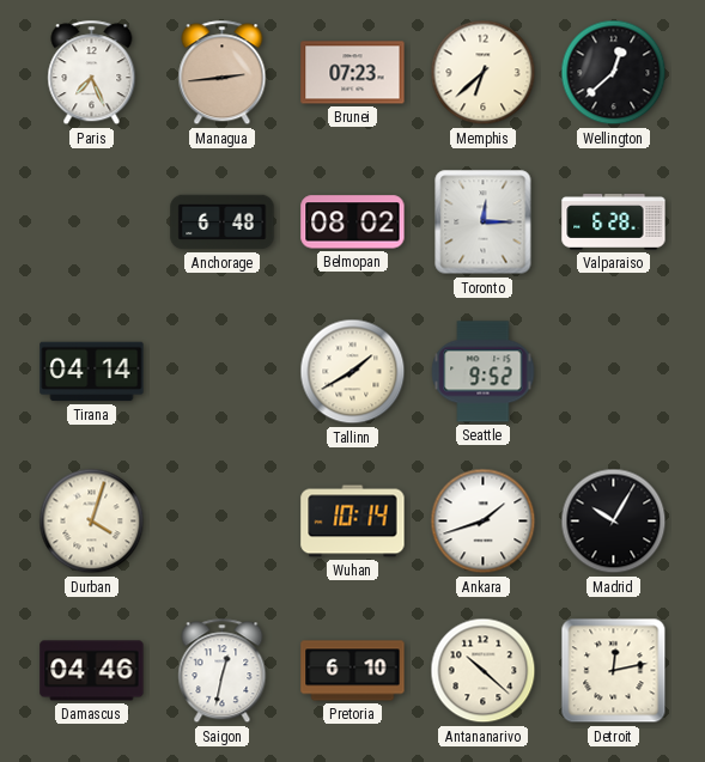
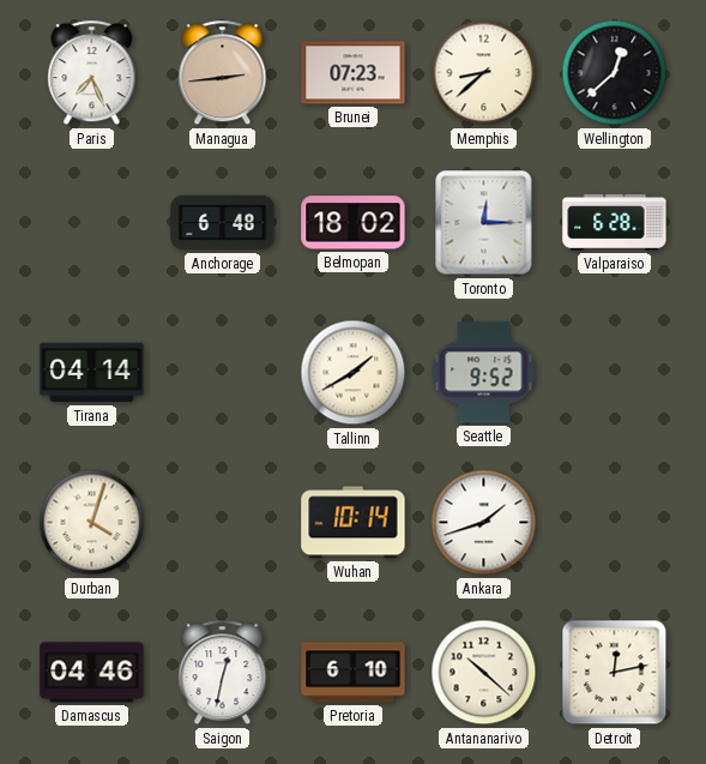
Memphis: 6:38 -> 8:38 (484, 73)
Belmopan: 08:02 -> 18:02 (354, 223)
Madrid: 10:05 -> none (614, 522)
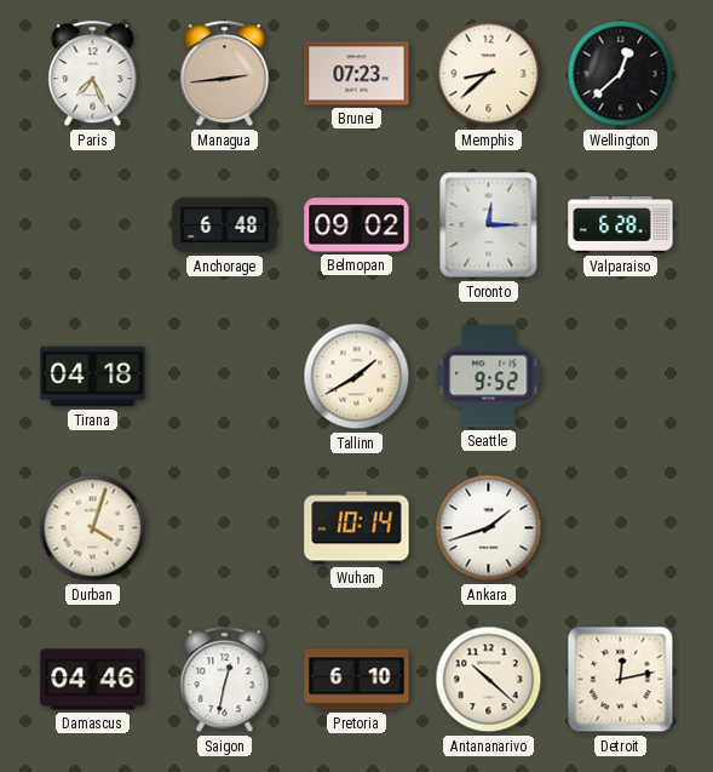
Belmopan: 18:02 -> 09:02 (357, 225)
Tirana: 04:14 -> 04:18 (93, 377)
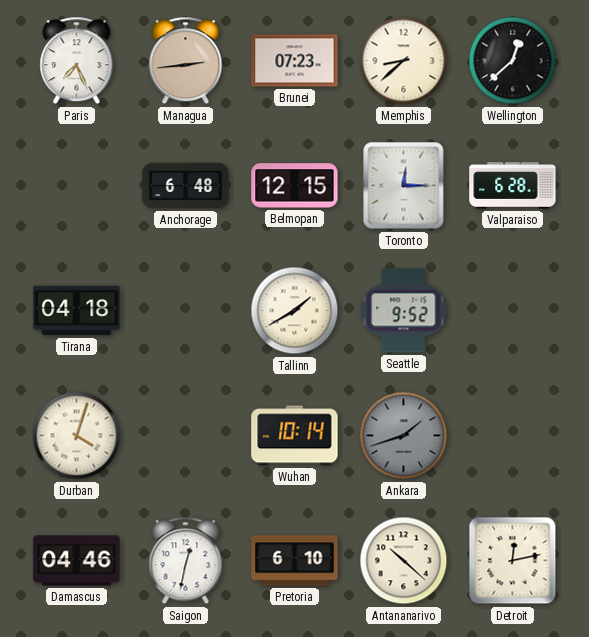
Belmopan: 09:02 -> 12:15 (295, 186)
Ankara dial: white -> grey (404, 436)
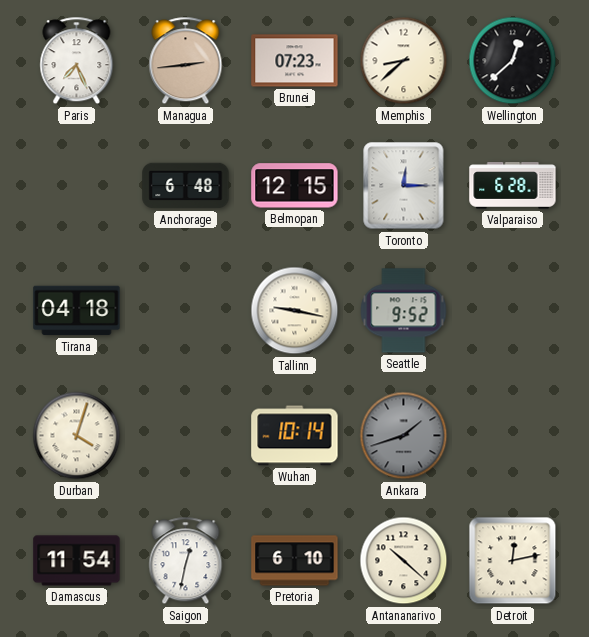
Tallinn: 1:40 -> 9:17 (295, 311)
Damascus: 04:46 -> 11:54 (77, 561)
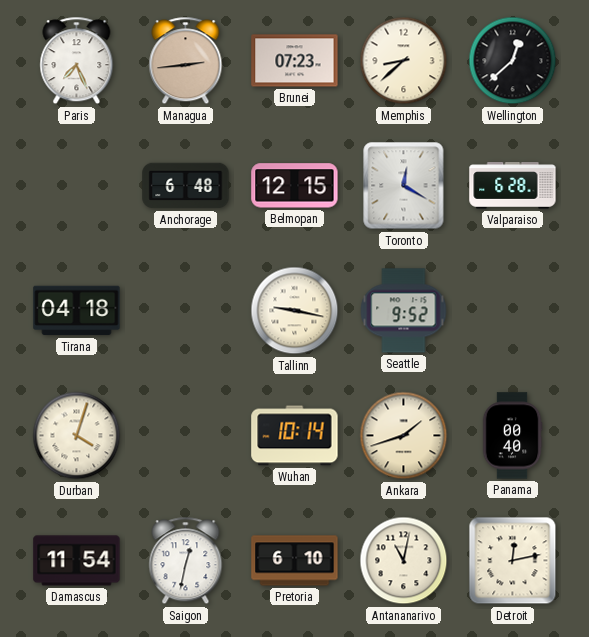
Toronto: 12:15 -> 12:20 (404, 186)
Ankara dial: grey -> cream (404, 436)
Panama: none -> 00:40 (512, 436)
Antananarivo: 10:22 -> 11:02 (404, 561)
